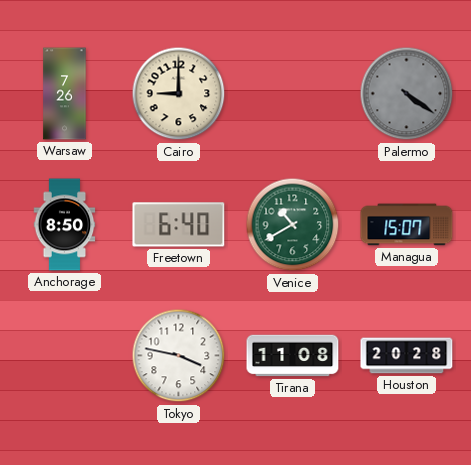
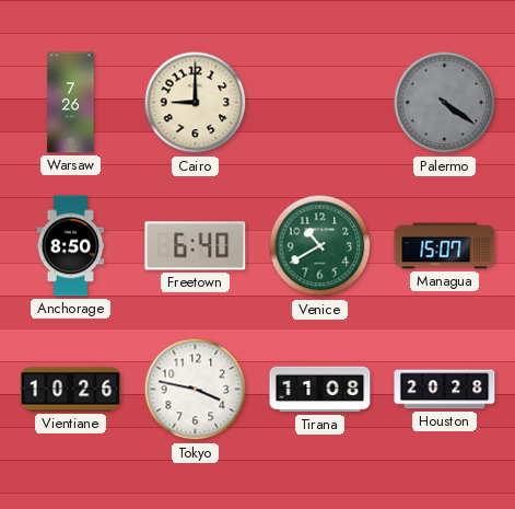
Vientiane: none -> 10:26 (71, 390)
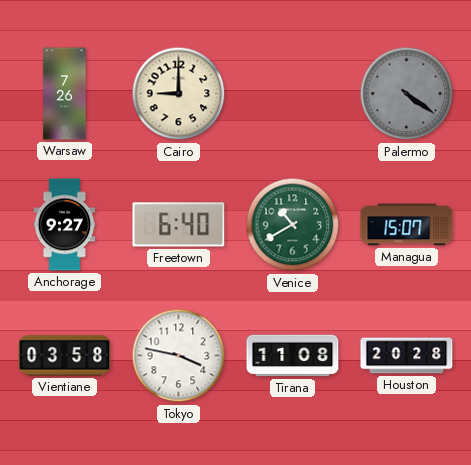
Anchorage: 8:50 -> 9:27 (65, 225)
Vientiane: 10:26 -> 03:58 (65, 356)
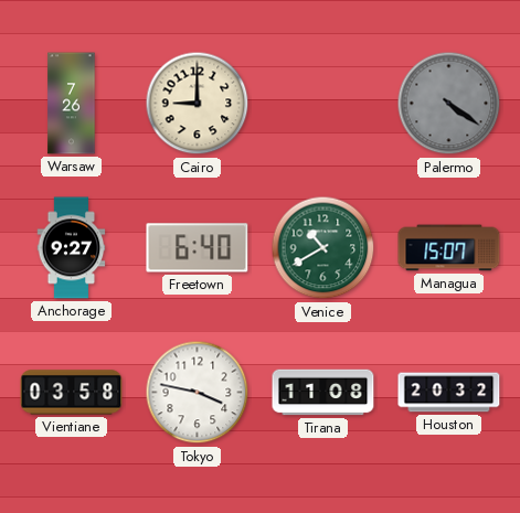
Houston: 20:28 -> 20:32 (449, 393)
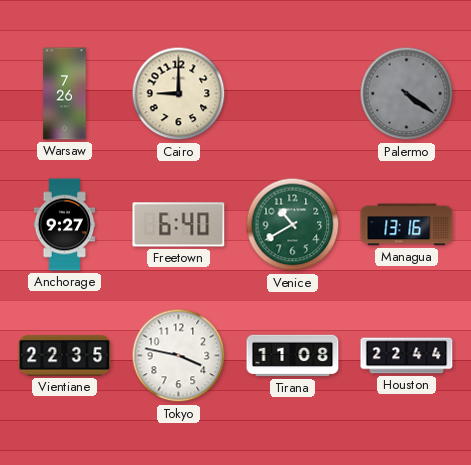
Managua: 15:07 -> 13:16 (407, 225)
Vientiane: 03:58 -> 22:35 (65, 356)
Houston: 20:32 -> 22:44 (407, 356)
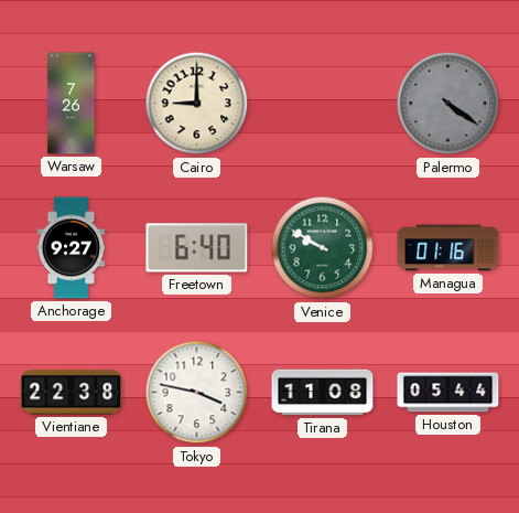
Venice: 10:40 -> 9:50 (323, 248)
Managua: 13:16 -> 01:16 (448, 248)
Vientiane: 22:35 -> 22:38 (72, 393)
Houston: 22:44 -> 05:44 (448, 393)
